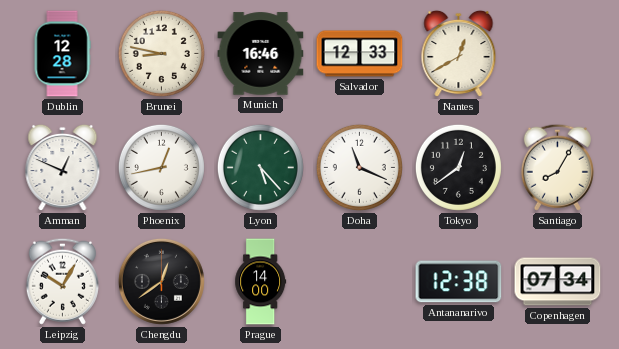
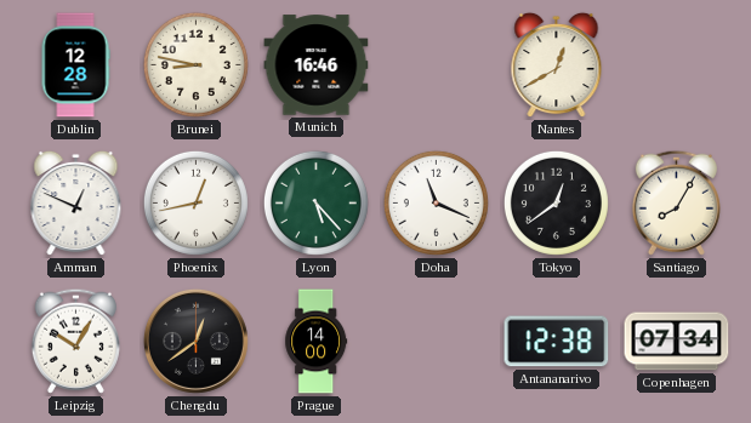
Salvador: 12:33 -> none (360, 54)
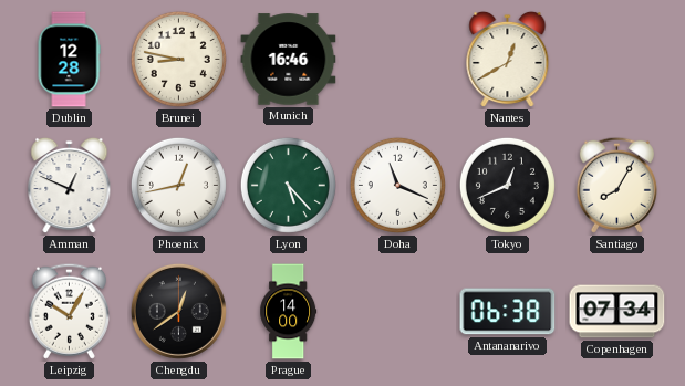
Tokyo: 12:39 -> 12:41 (507, 185)
Antananarivo: 12:38 -> 06:38 (508, 312)
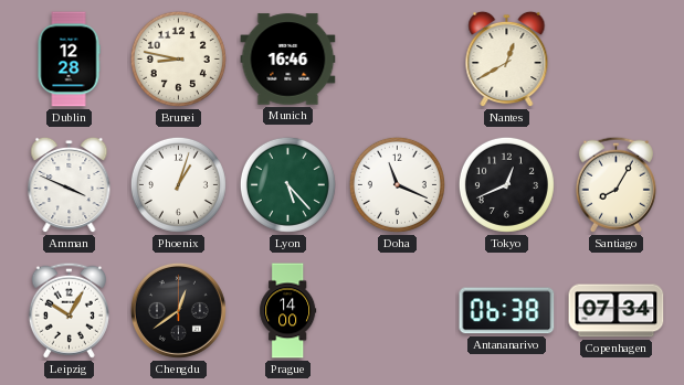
Amman: 12:49 -> 3:49 (70, 185)
Phoenix: 12:43 -> 1:03 (178, 184)
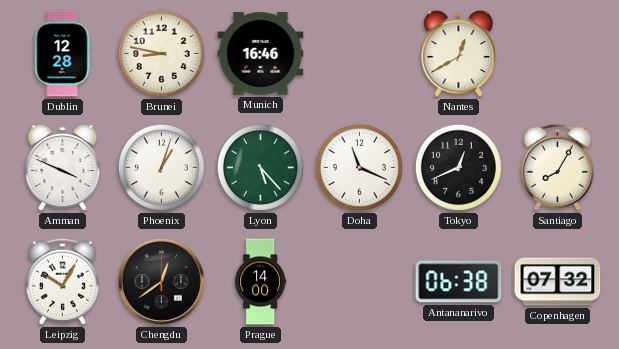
Copenhagen: 07:34 -> 07:32 (558, 282)
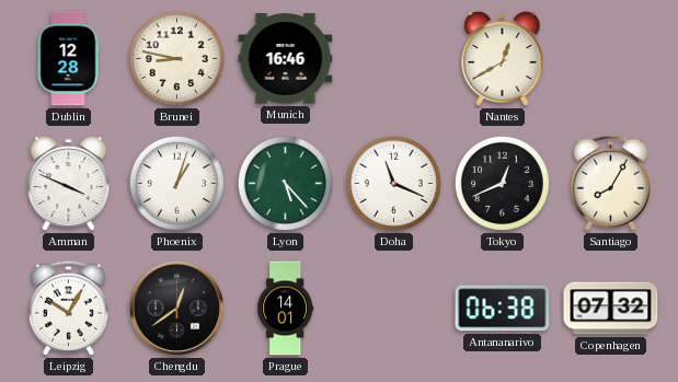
Prague: 14:00 -> 14:01 (286, 309)
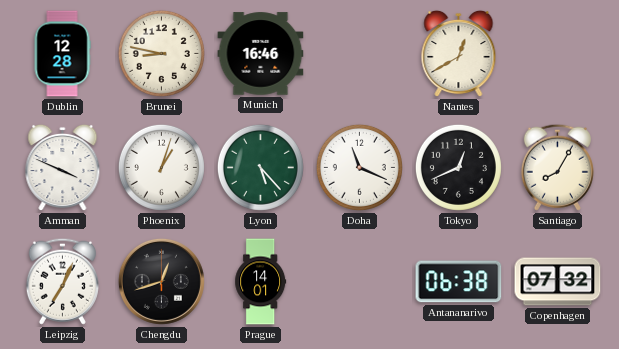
Leipzig: 10:05 -> 7:04 (62, 281)
Chengdu: 12:39 -> 12:42 (161, 281)
